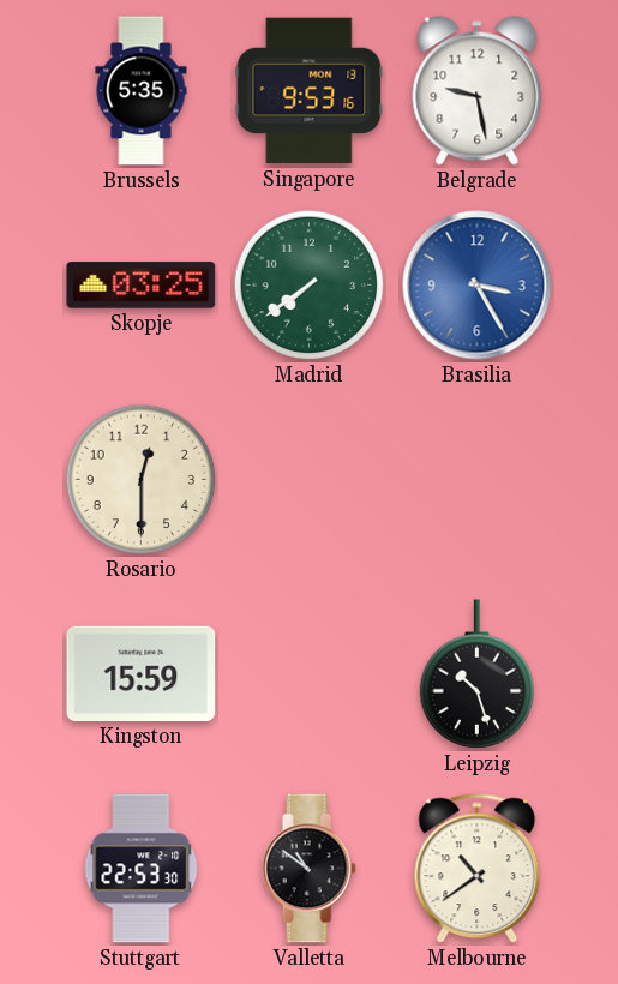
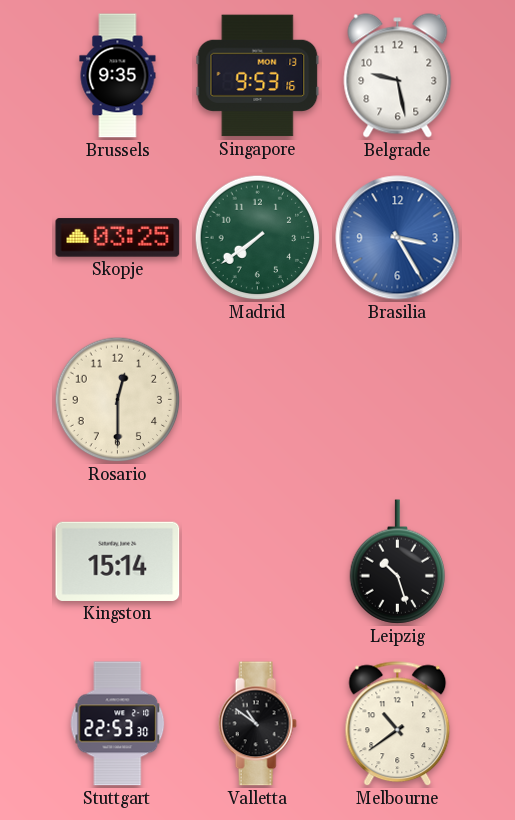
Brussels: 5:35 -> 9:35 (118, 76)
Kingston: 15:59 -> 15:14 (118, 561)
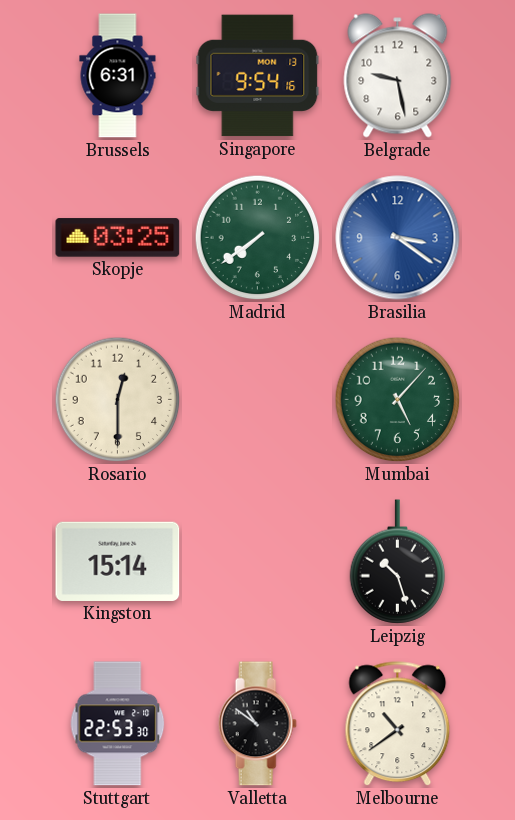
Brussels: 9:35 -> 6:31 (118, 76)
Singapore: 9:53 -> 9:54 (258, 76)
Brasilia: 3:25 -> 3:21 (398, 238)
Mumbai: none -> 5:07 (398, 400)
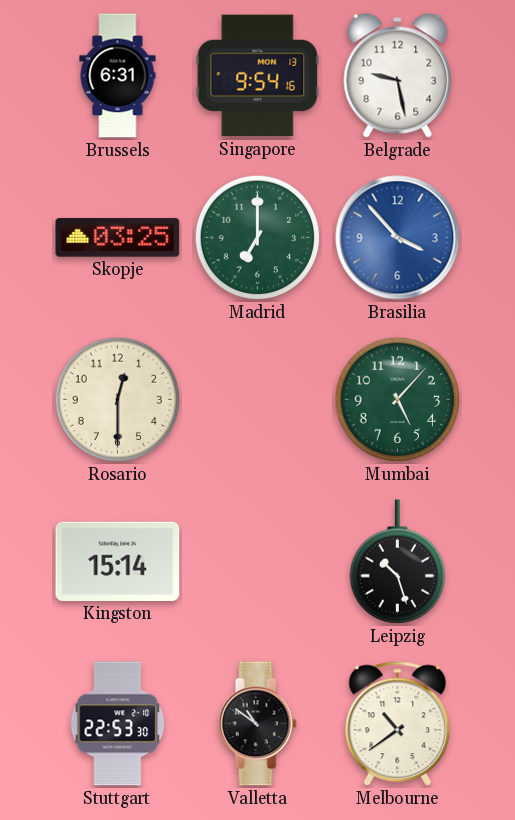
Madrid: 7:39 -> 7:00 (258, 238)
Brasilia: 3:21 -> 3:53 (398, 238)
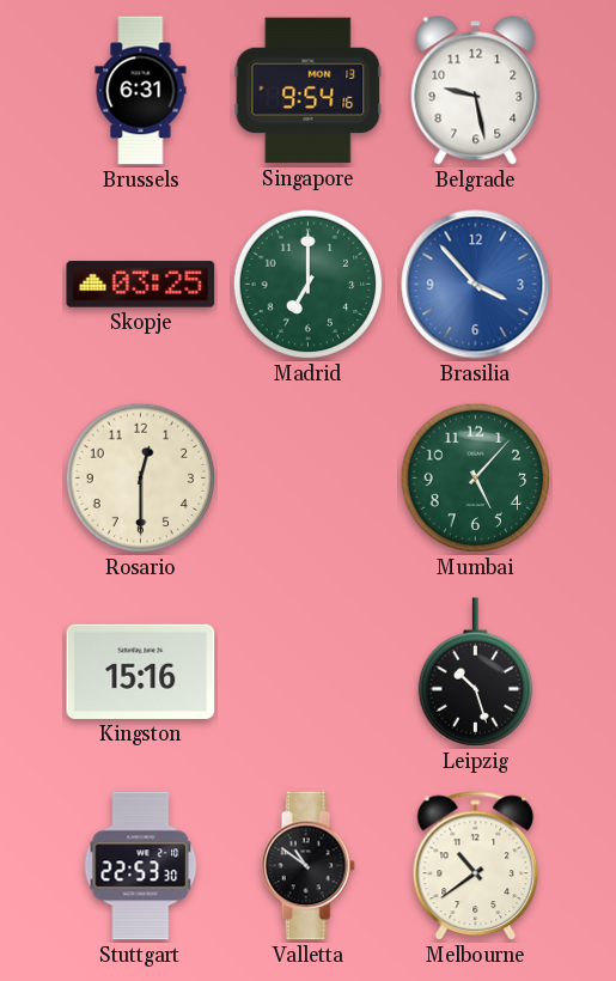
Kingston: 15:14 -> 15:16 (141, 671)
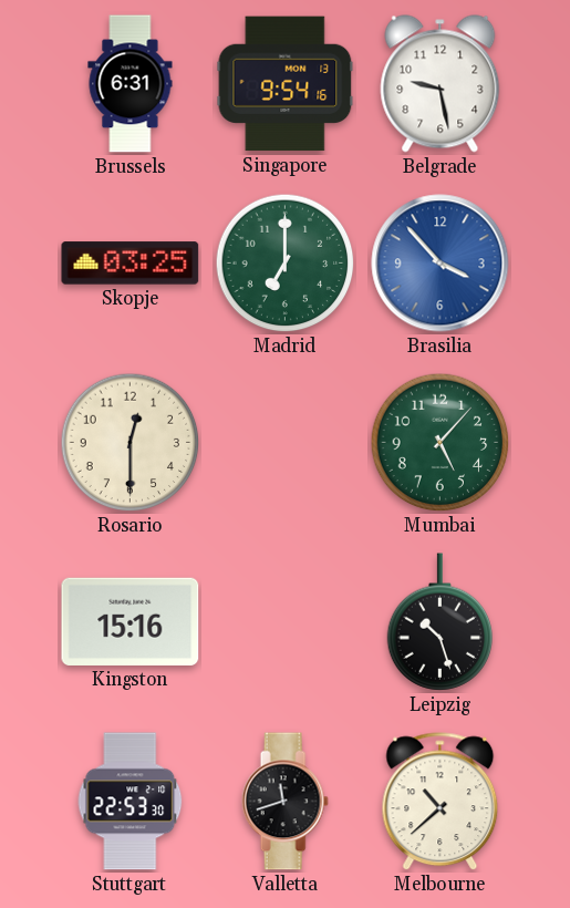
Valletta: 10:51 -> 11:42 (284, 802)
Melbourne: 10:39 -> 10:38 (441, 802)
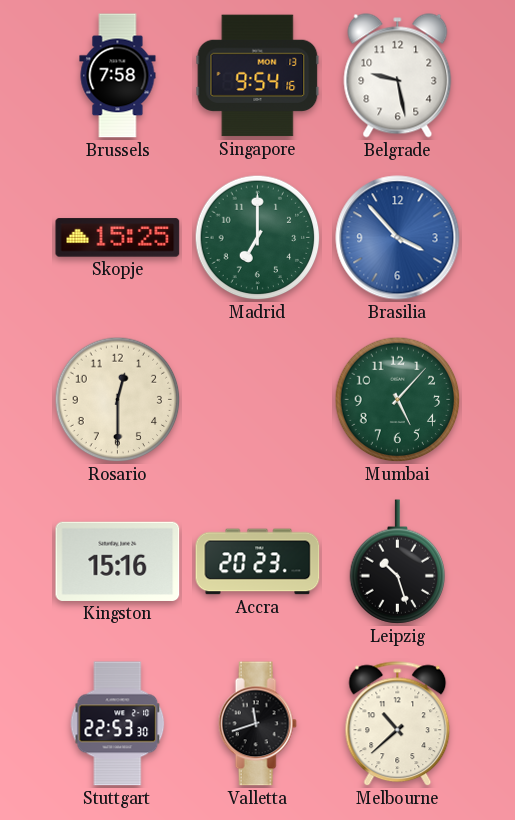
Brussels: 6:31 -> 7:58 (118, 76)
Skopje: 03:25 -> 15:25 (118, 238)
Accra: none -> 20:23 (258, 562)
